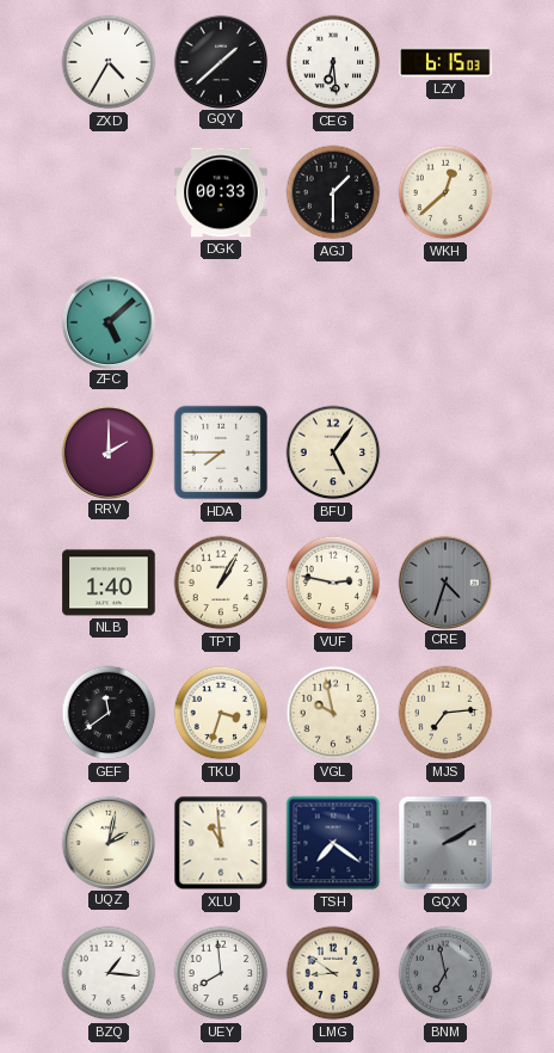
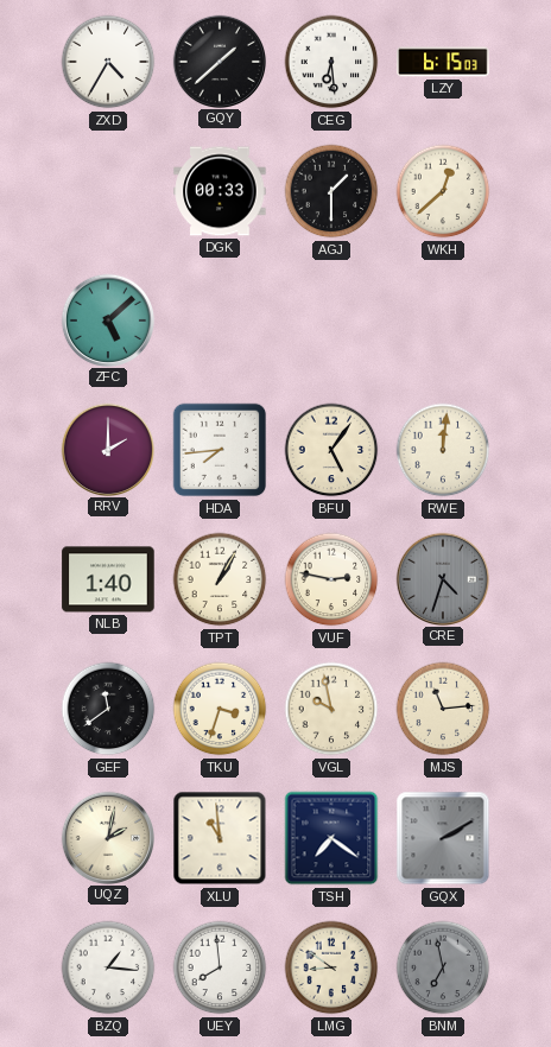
HDA: 7:45 -> 7:44 (220, 450)
RWE: none -> 12:01 (443, 450)
MJS: 7:14 -> 11:14 (443, 709)
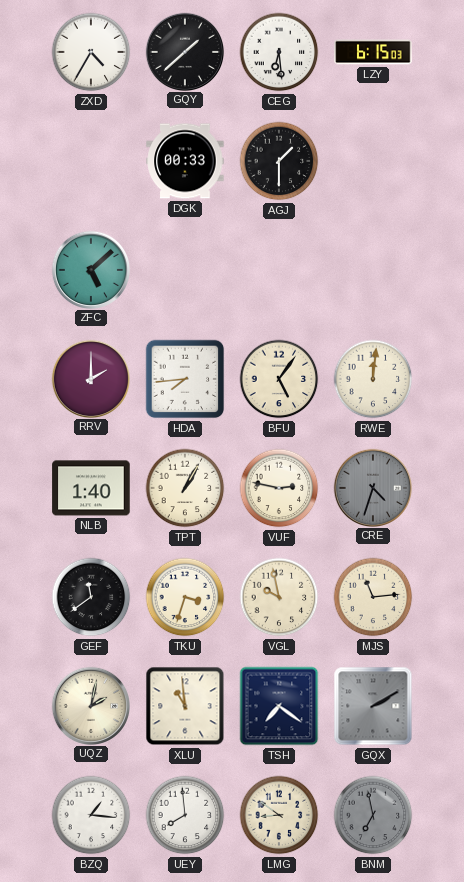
WKH: 12:38 -> none (443, 191)
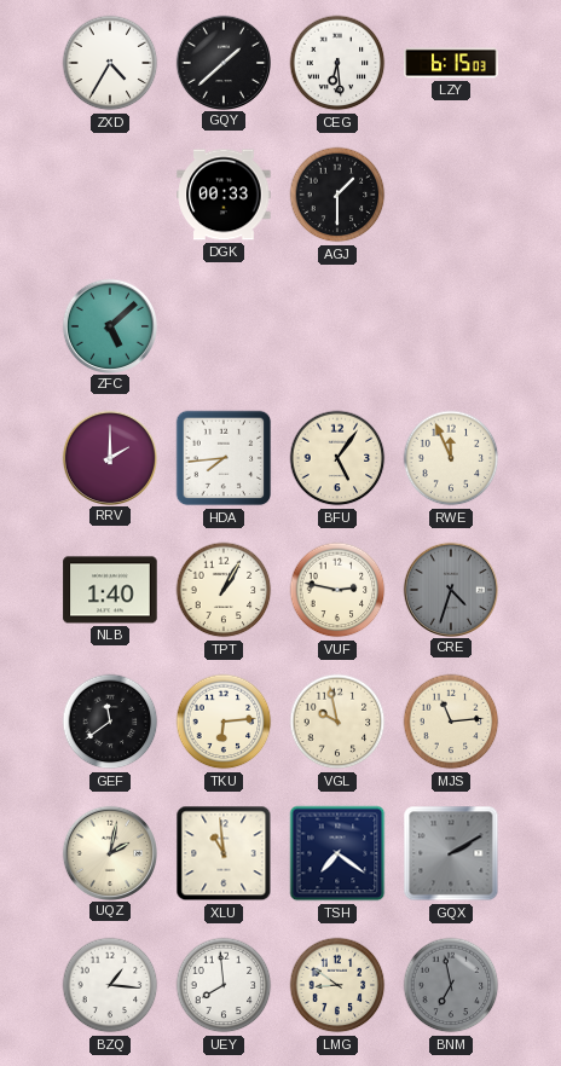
RWE: 12:01 -> 11:56 (451, 458)
TKU: 3:33 -> 6:14 (224, 722)
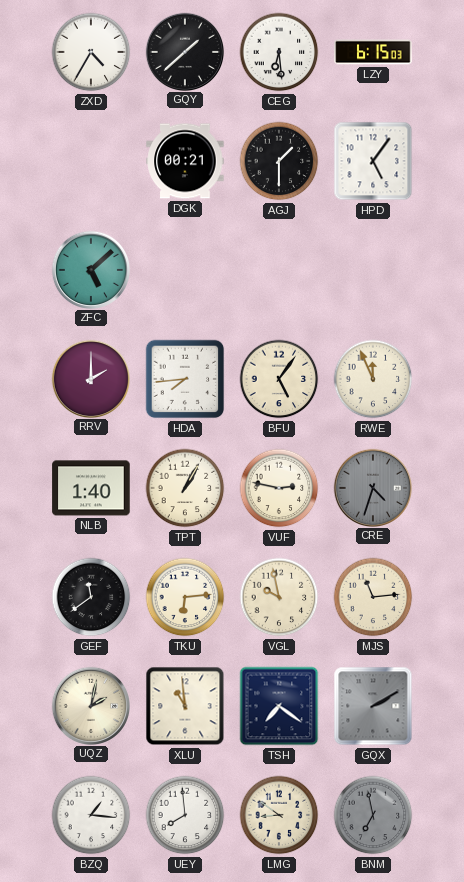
DGK: 00:33 -> 00:21 (185, 161)
HPD: none -> 5:06 (373, 161)
